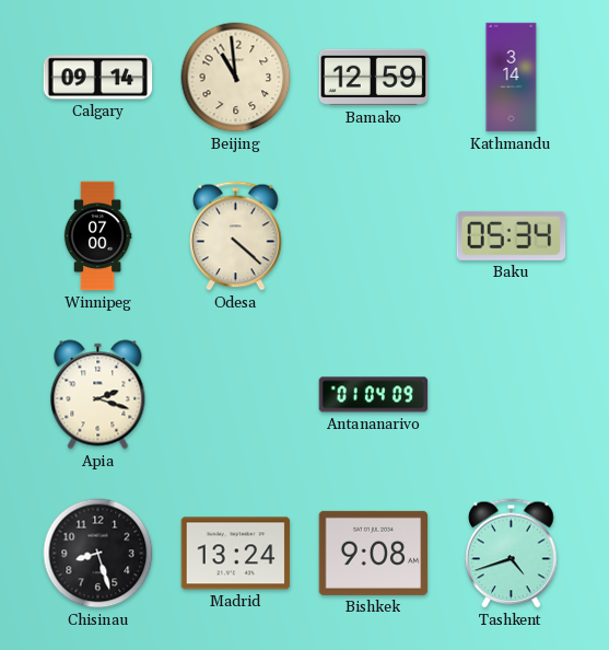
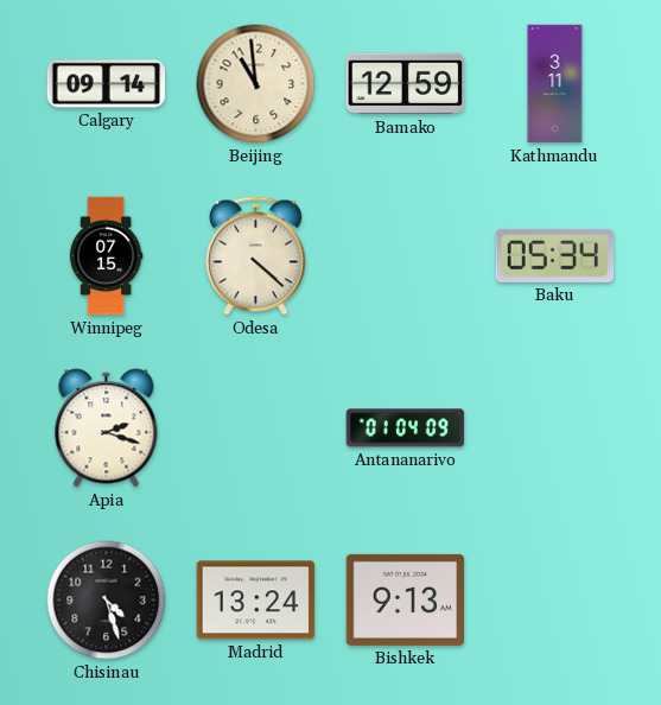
Kathmandu: 3:14 -> 3:11 (555, 84)
Winnipeg: 07:00 -> 07:15 (106, 256)
Chisinau: 8:27 -> 4:27 (107, 601)
Bishkek: 9:08 -> 9:13 (406, 599)
Tashkent: 4:42 -> none (512, 554)
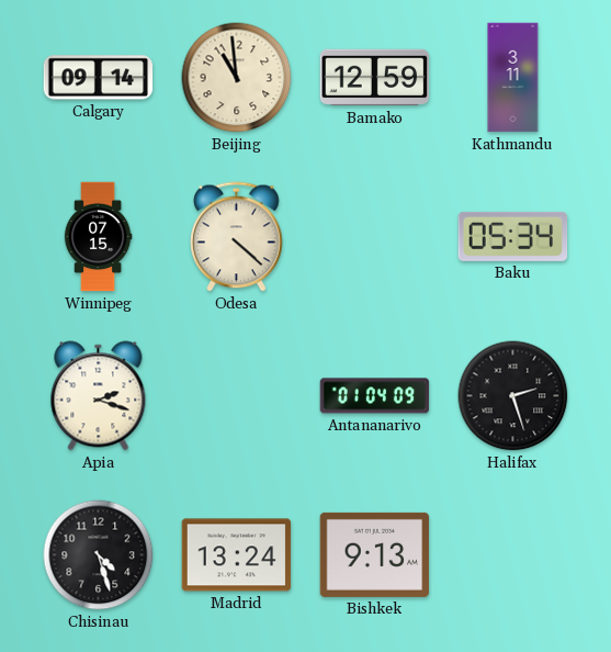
Halifax: none -> 2:27 (513, 396)
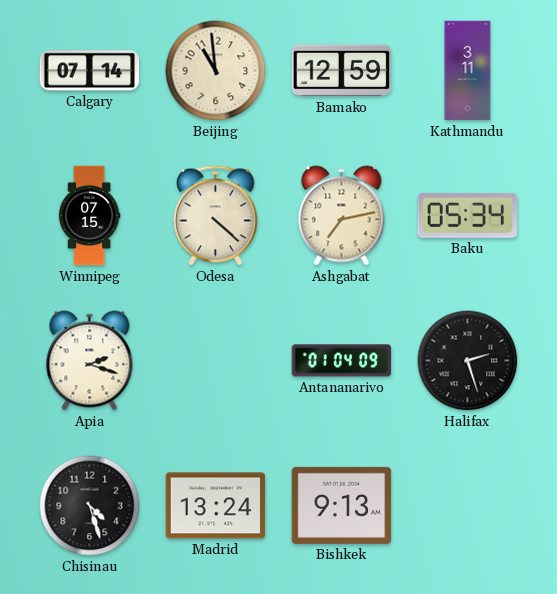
Calgary: 09:14 -> 07:14 (90, 71)
Ashgabat: none -> 7:13 (342, 216)
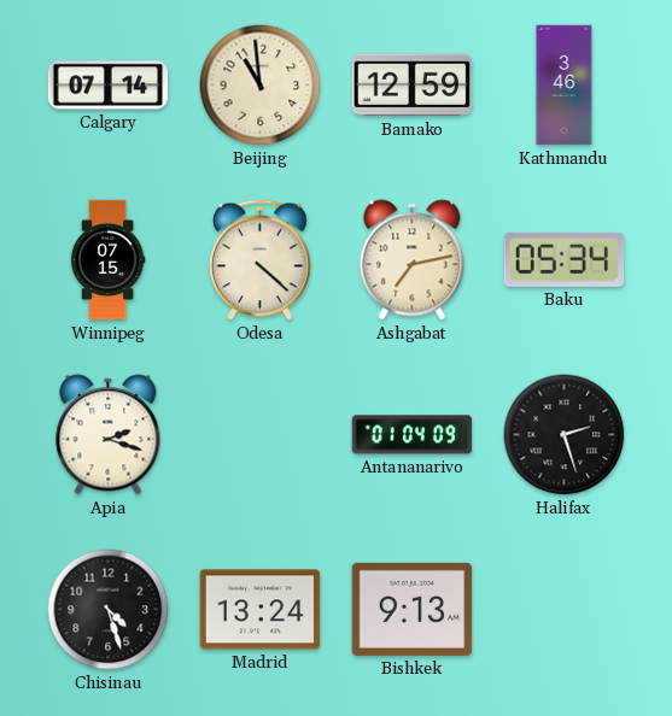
Kathmandu: 3:11 -> 3:46 (565, 86)
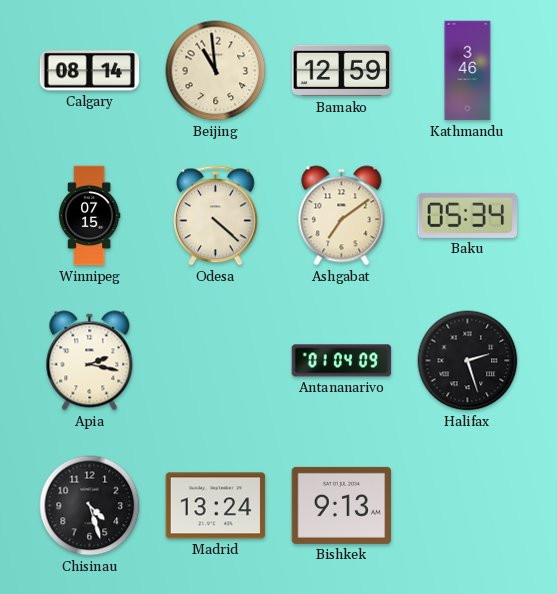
Calgary: 07:14 -> 08:14 (90, 71)
Ashgabat: 7:13 -> 7:09 (342, 216)
Apia: 2:18 -> 2:17 (90, 361)
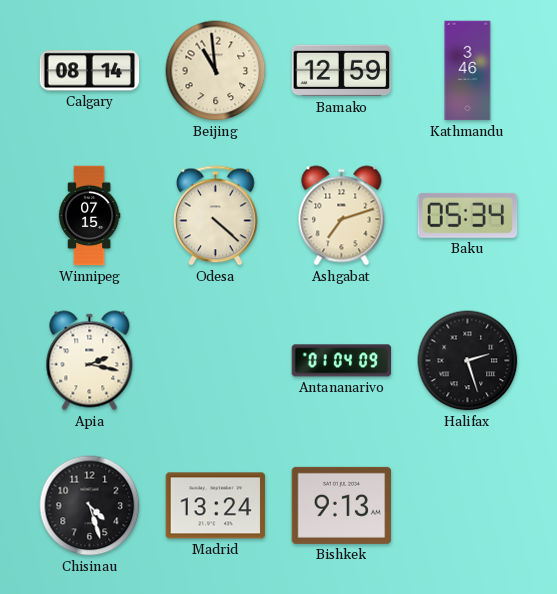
Ashgabat: 7:09 -> 7:12 (342, 216)
